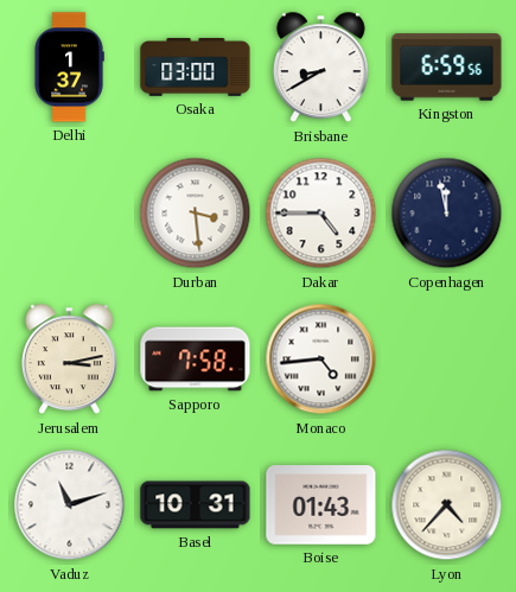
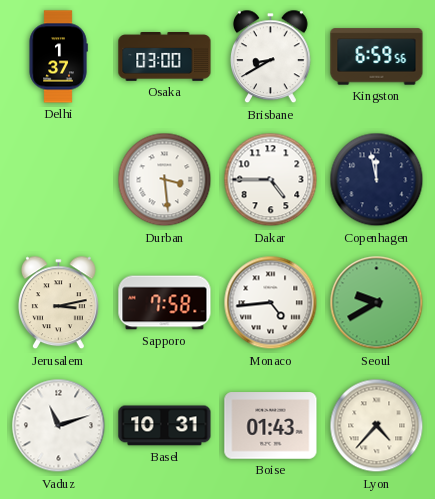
Seoul: none -> 9:40 (377, 303)
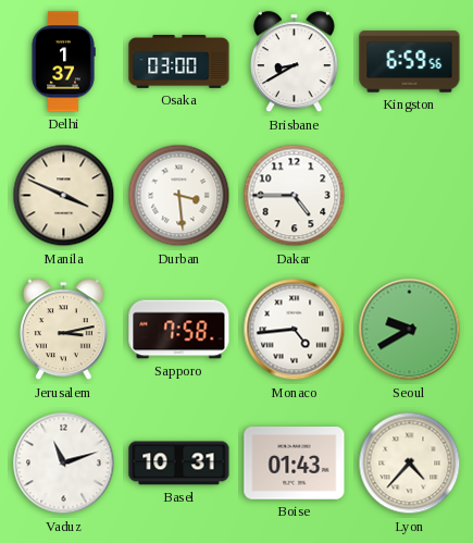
Manila: none -> 3:49 (64, 196)
Copenhagen: 11:58 -> none (377, 180)
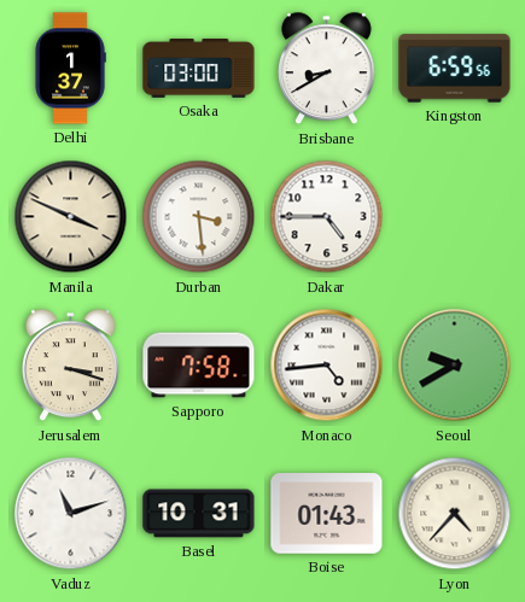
Jerusalem: 3:13 -> 3:18 (70, 366)
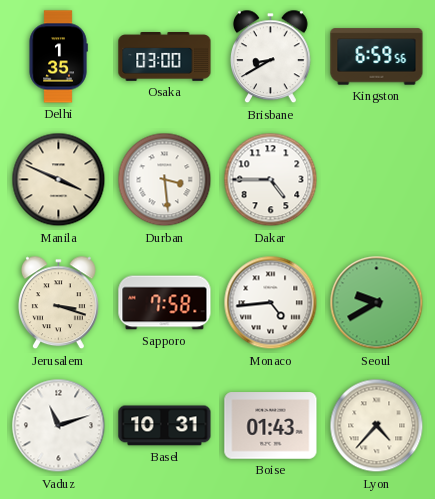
Delhi: 1:37 -> 1:35 (58, 57)
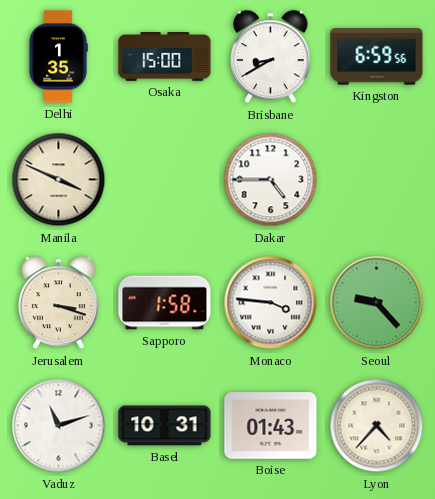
Osaka: 03:00 -> 15:00 (165, 57)
Durban: 3:29 -> none (165, 180)
Sapporo: 7:58 -> 1:58 (165, 303)
Monaco: 4:44 -> 3:46 (271, 303)
Seoul: 9:40 -> 9:23 (377, 303)
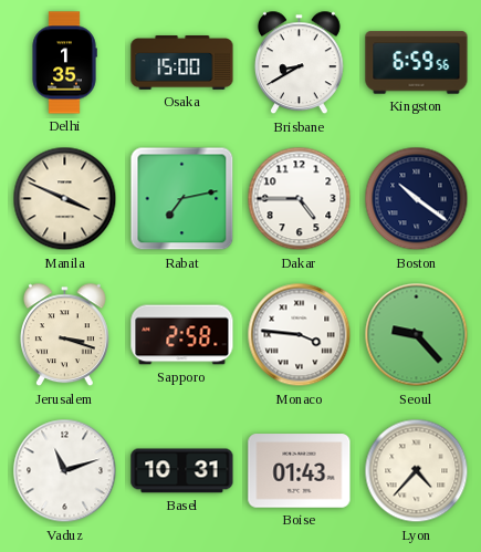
Rabat: none -> 7:13 (182, 199)
Boston: none -> 10:21 (417, 199)
Sapporo: 1:58 -> 2:58 (182, 335)
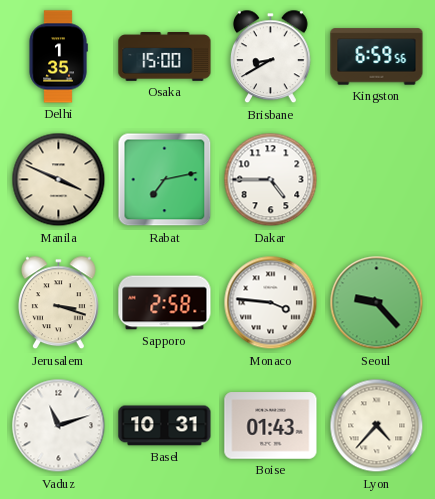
Boston: 10:21 -> none (417, 199)
